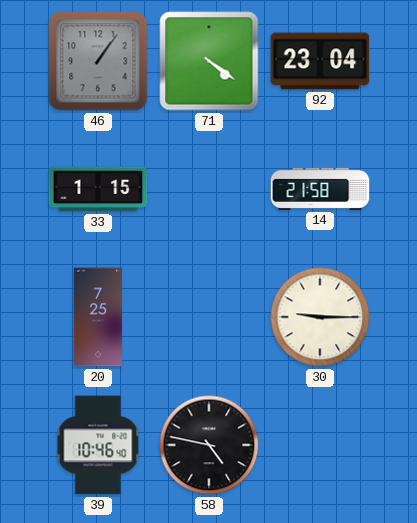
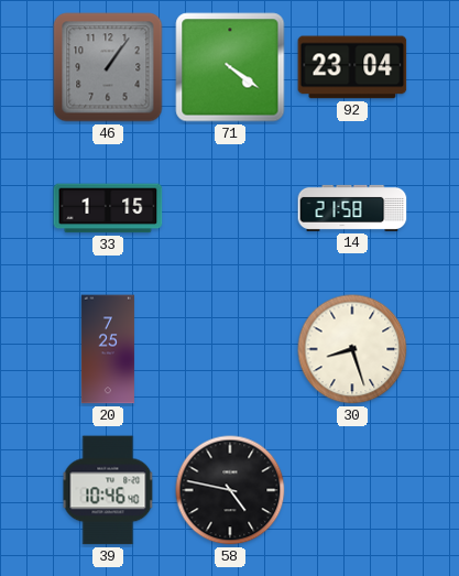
30: 9:15 -> 8:27 (352, 349)
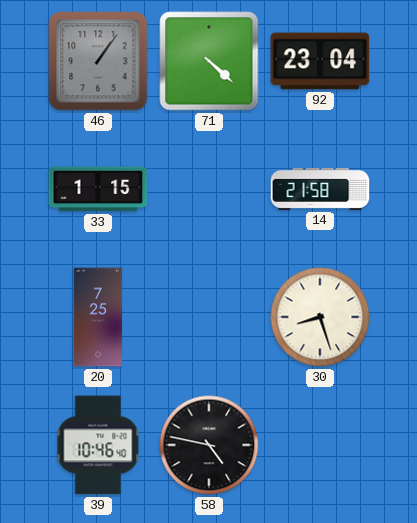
71: 4:21 -> 4:22 (209, 61)
